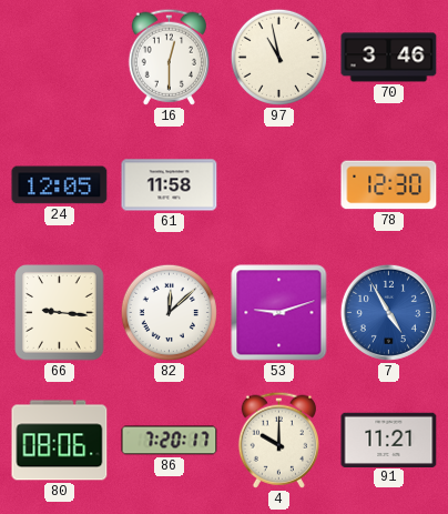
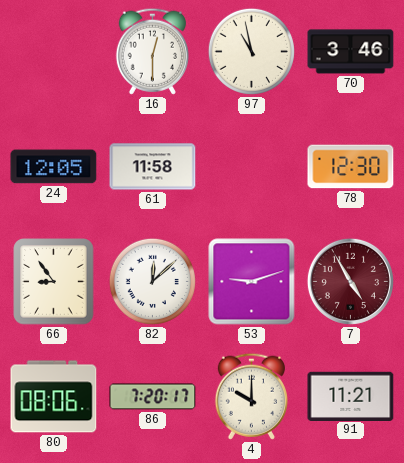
66: 9:16 -> 8:54 (54, 282)
7 dial: blue -> burgundy (350, 281)
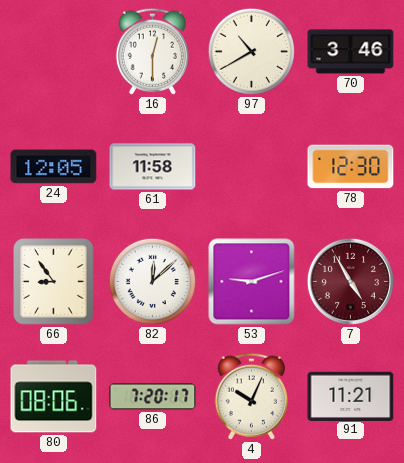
97: 10:58 -> 10:40 (251, 51)
4: 10:00 -> 10:04 (251, 396)
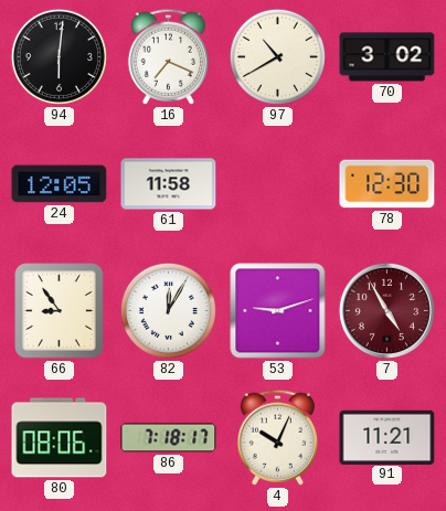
94: none -> 6:01 (59, 56)
16: 12:30 -> 7:19 (168, 56)
70: 3:46 -> 3:02 (387, 57)
82: 12:08 -> 12:05 (168, 310)
86: 7:20 -> 7:18 (169, 438)
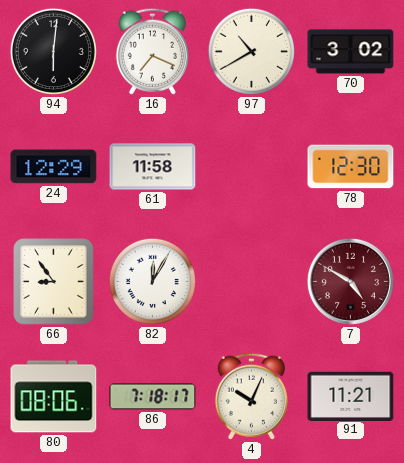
24: 12:05 -> 12:29 (54, 167)
53: 9:12 -> none (278, 311)
7: 4:55 -> 4:50 (350, 281)
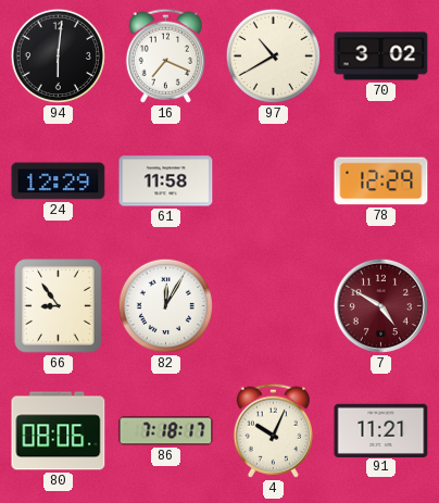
78: 12:30 -> 12:29 (381, 181)
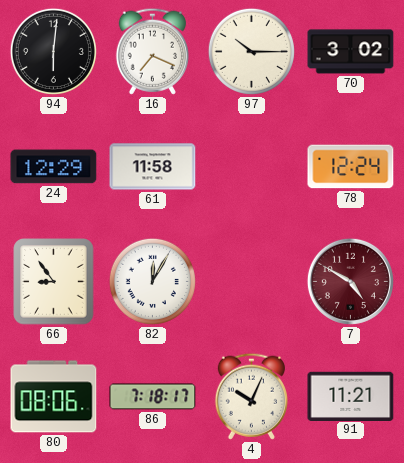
97: 10:40 -> 10:15 (251, 51)
78: 12:29 -> 12:24 (351, 167)
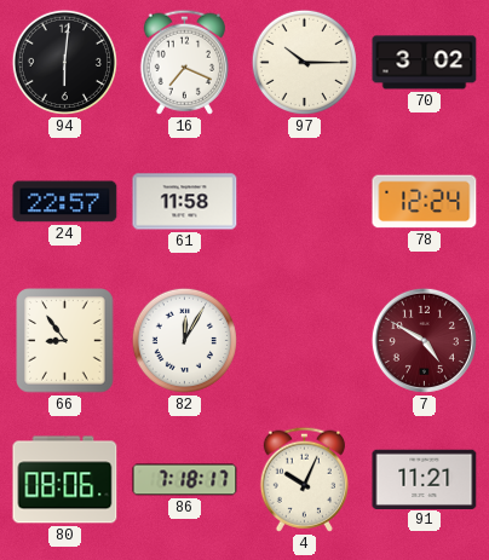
24: 12:29 -> 22:57 (65, 202)
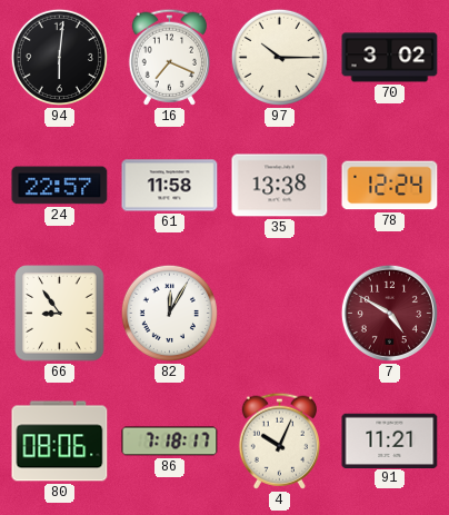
35: none -> 13:38 (280, 186)
